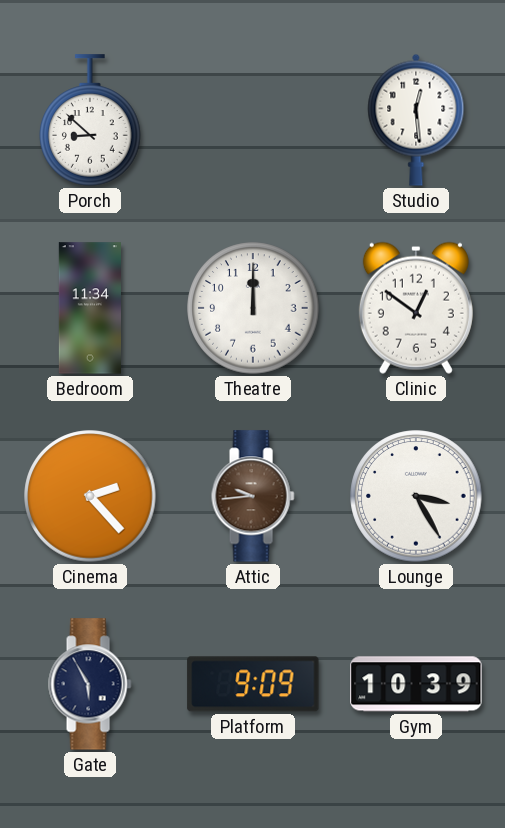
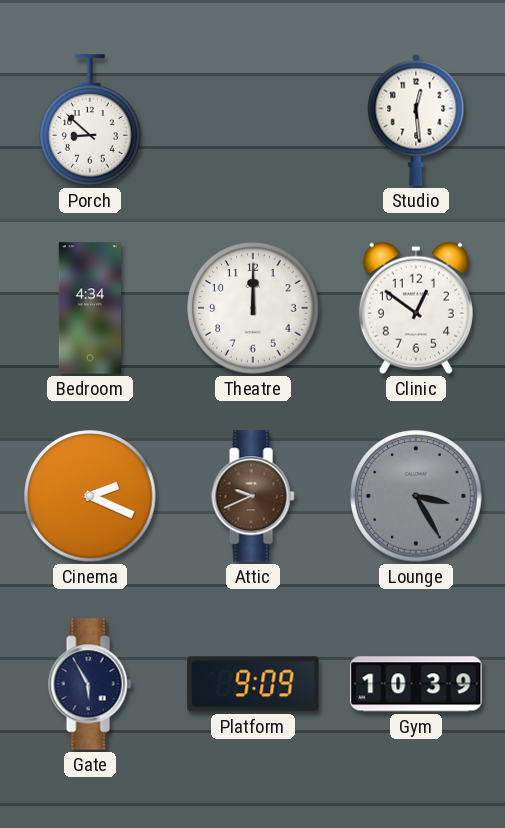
Bedroom: 11:34 -> 4:34 (89, 308)
Cinema: 2:23 -> 2:19 (90, 496)
Attic: 9:44 -> 9:41 (253, 496)
Lounge dial: white -> grey (416, 496)
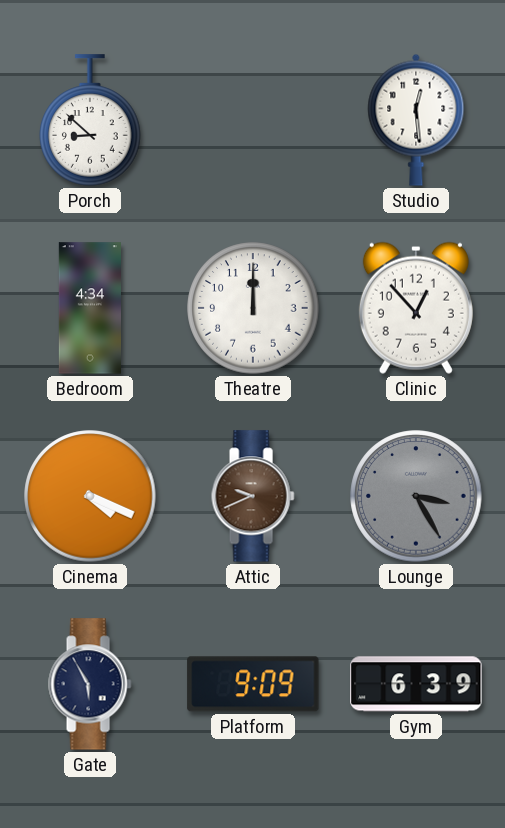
Clinic: 12:51 -> 12:53 (416, 308)
Cinema: 2:19 -> 4:19 (90, 496)
Gym: 10:39 -> 6:39 (416, 684)
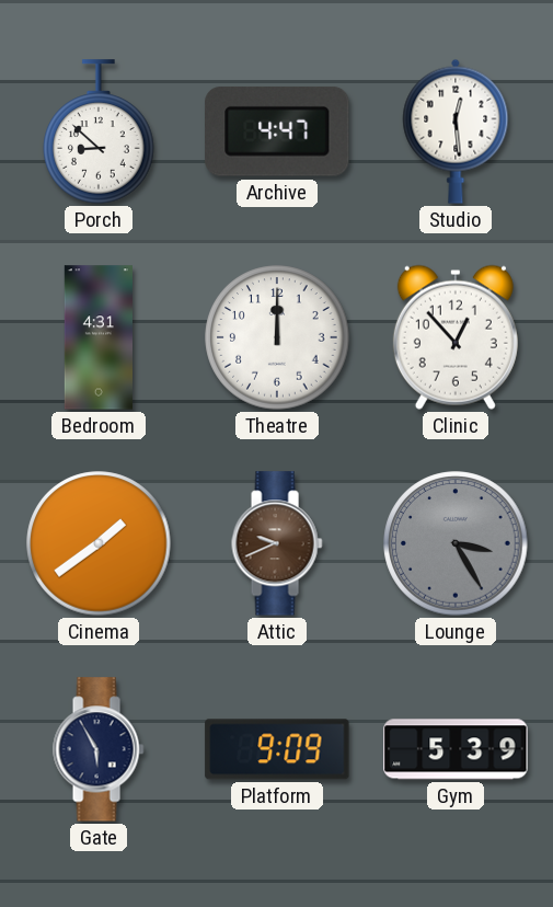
Archive: none -> 4:47 (277, 131)
Bedroom: 4:34 -> 4:31 (97, 337)
Cinema: 4:19 -> 1:39 (99, 543)
Gym: 6:39 -> 5:39 (456, 749)
